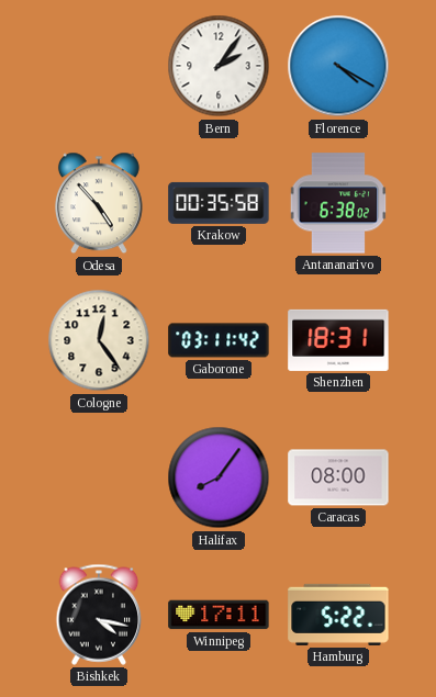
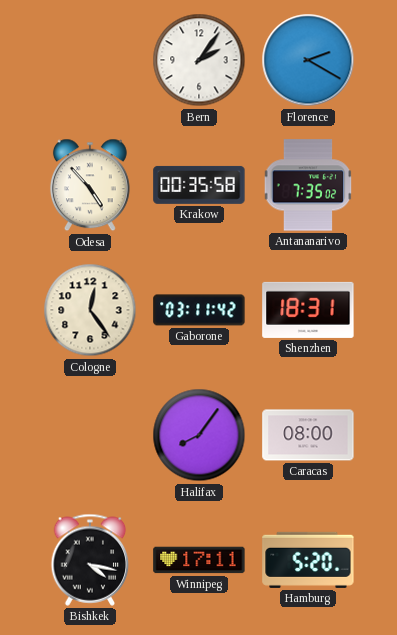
Florence: 4:20 -> 2:20 (308, 60)
Antananarivo: 6:38 -> 7:35 (308, 185)
Hamburg: 5:22 -> 5:20 (308, 560)
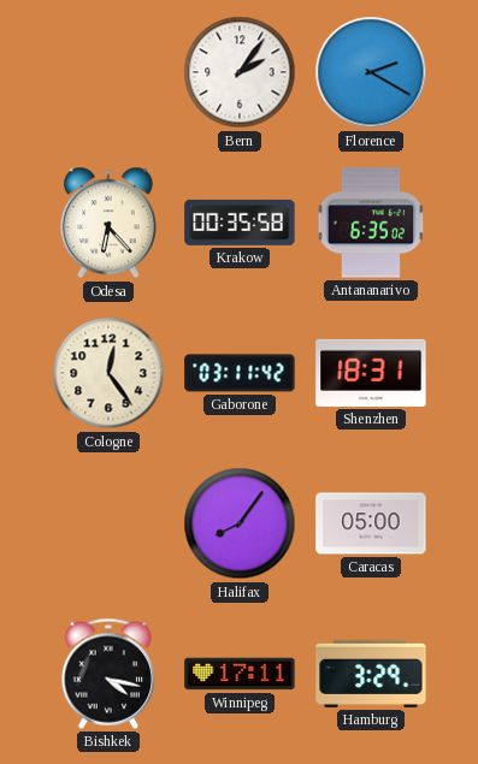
Odesa: 4:53 -> 6:23 (108, 223)
Antananarivo: 7:35 -> 6:35 (371, 223)
Caracas: 08:00 -> 05:00 (371, 523)
Hamburg: 5:20 -> 3:29 (371, 674)
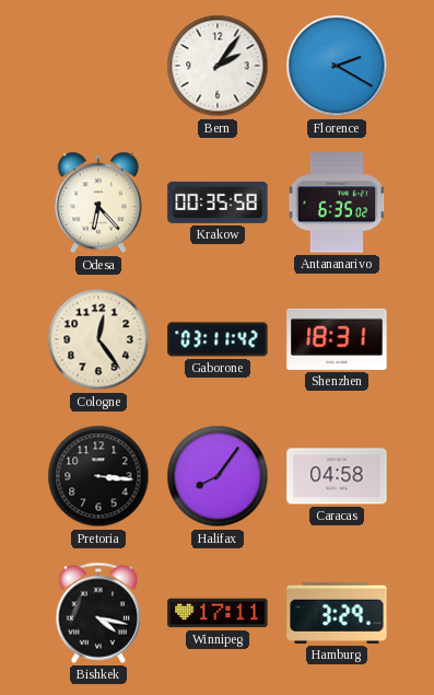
Pretoria: none -> 3:16 (98, 476)
Caracas: 05:00 -> 04:58 (337, 476)
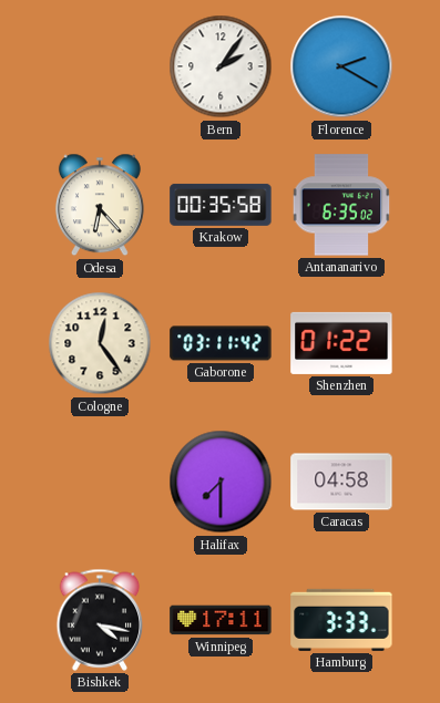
Shenzhen: 18:31 -> 01:22 (341, 343)
Pretoria: 3:16 -> none (98, 476)
Halifax: 8:06 -> 7:30 (221, 482)
Hamburg: 3:29 -> 3:33 (341, 620)
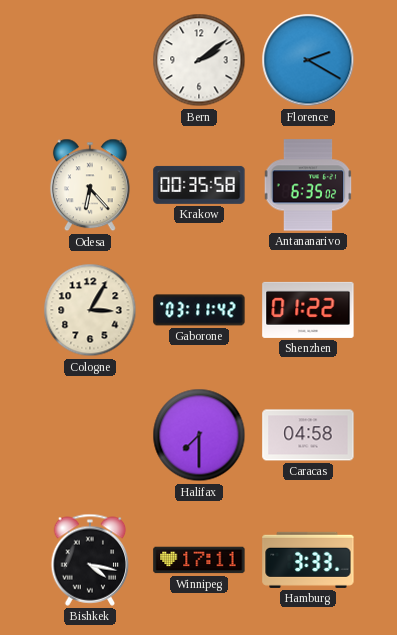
Bern: 2:06 -> 2:09 (199, 60)
Cologne: 12:24 -> 3:05 (90, 310)
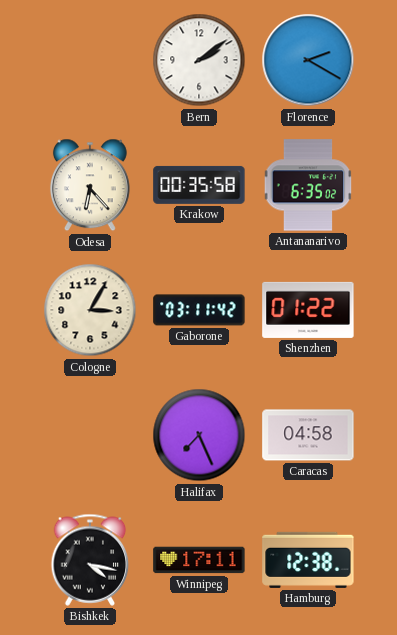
Halifax: 7:30 -> 7:26 (199, 435)
Hamburg: 3:33 -> 12:38 (308, 560)
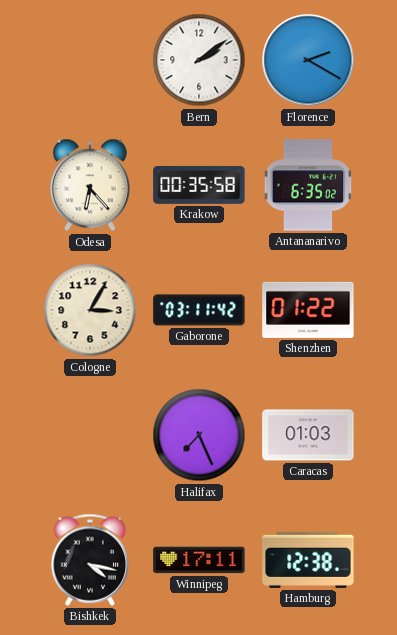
Caracas: 04:58 -> 01:03 (308, 435)
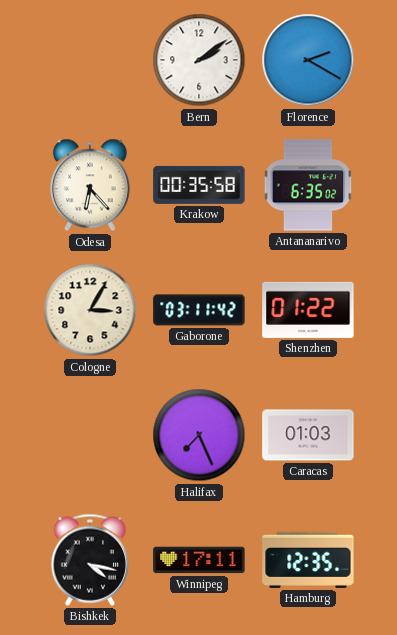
Hamburg: 12:38 -> 12:35 (308, 560)
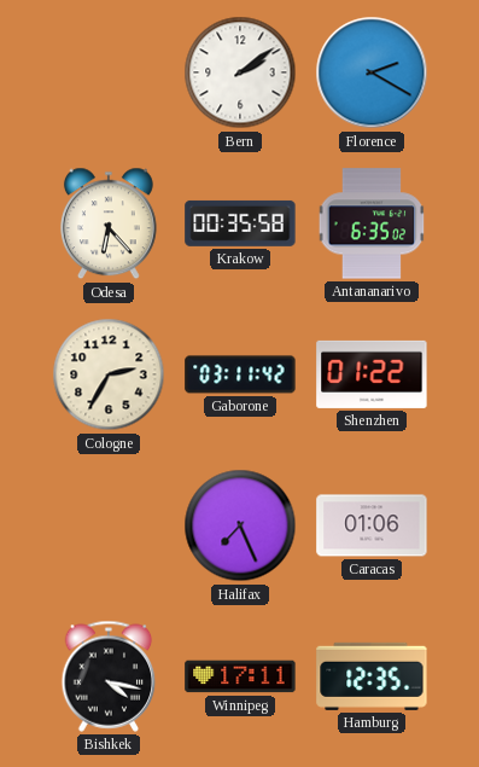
Cologne: 3:05 -> 2:35 (109, 374)
Caracas: 01:03 -> 01:06 (372, 525)
